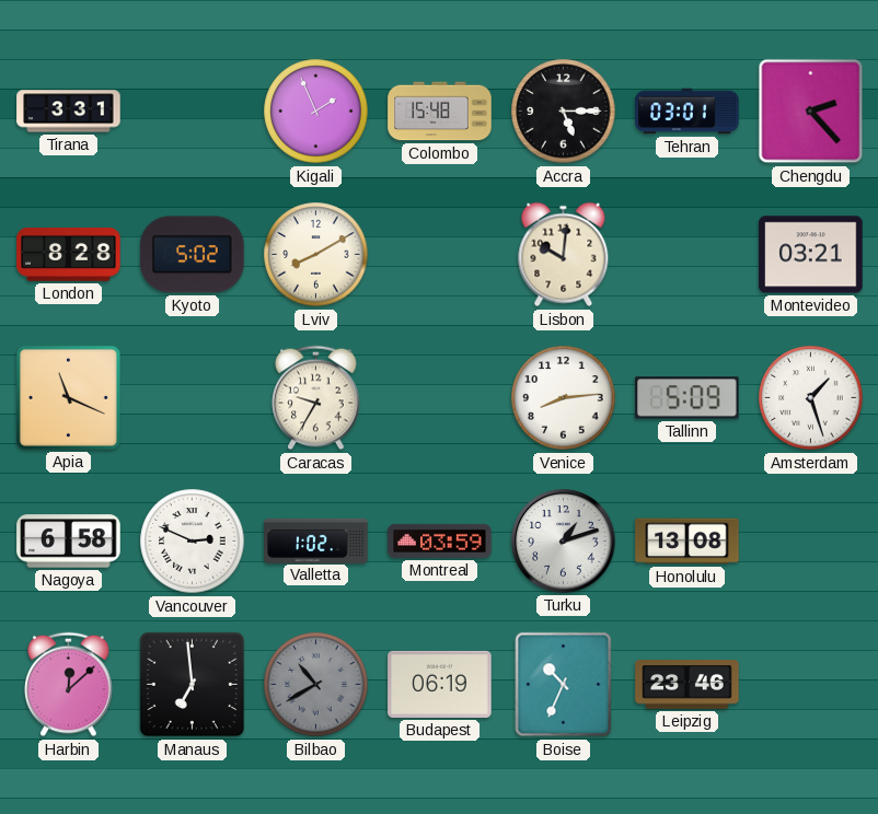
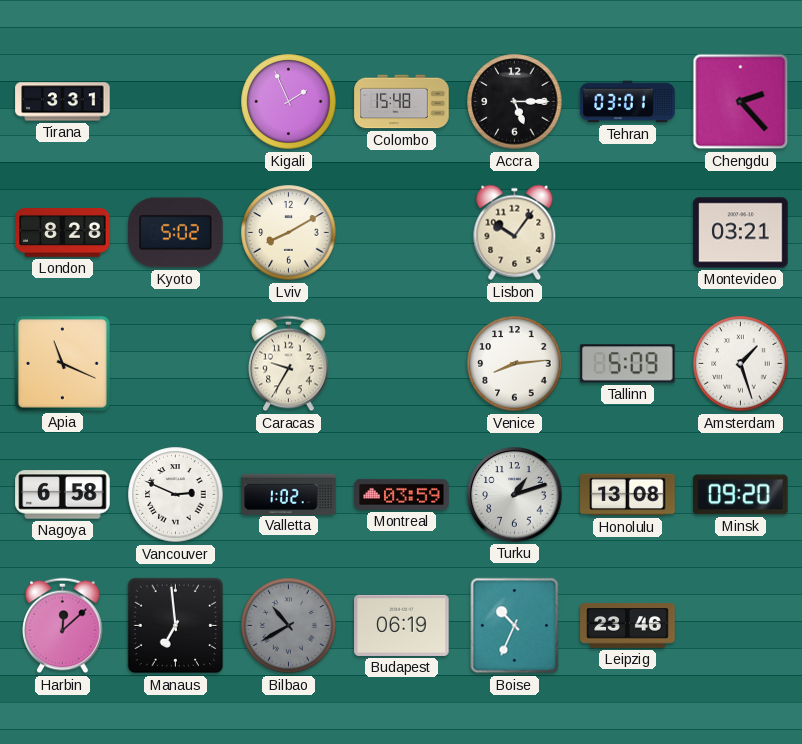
Lisbon: 10:01 -> 10:06 (515, 233)
Minsk: none -> 09:20 (741, 495)
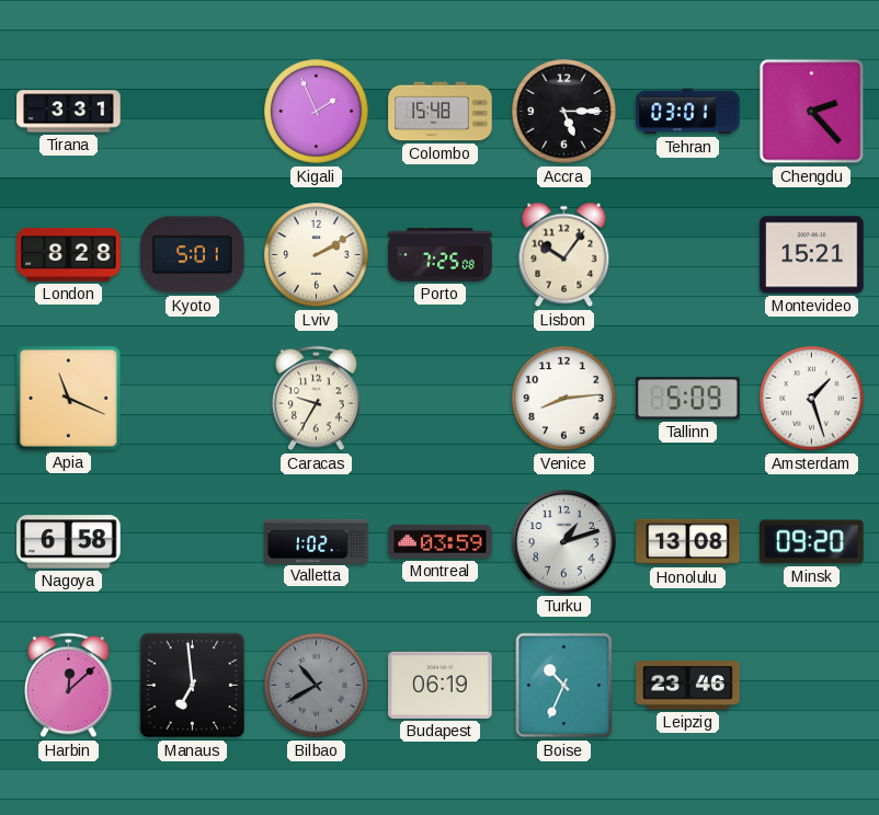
Kyoto: 5:02 -> 5:01 (193, 255)
Lviv: 8:10 -> 2:10 (317, 255)
Porto: none -> 7:25 (441, 255)
Montevideo: 03:21 -> 15:21 (812, 255)
Vancouver: 2:49 -> none (176, 495)
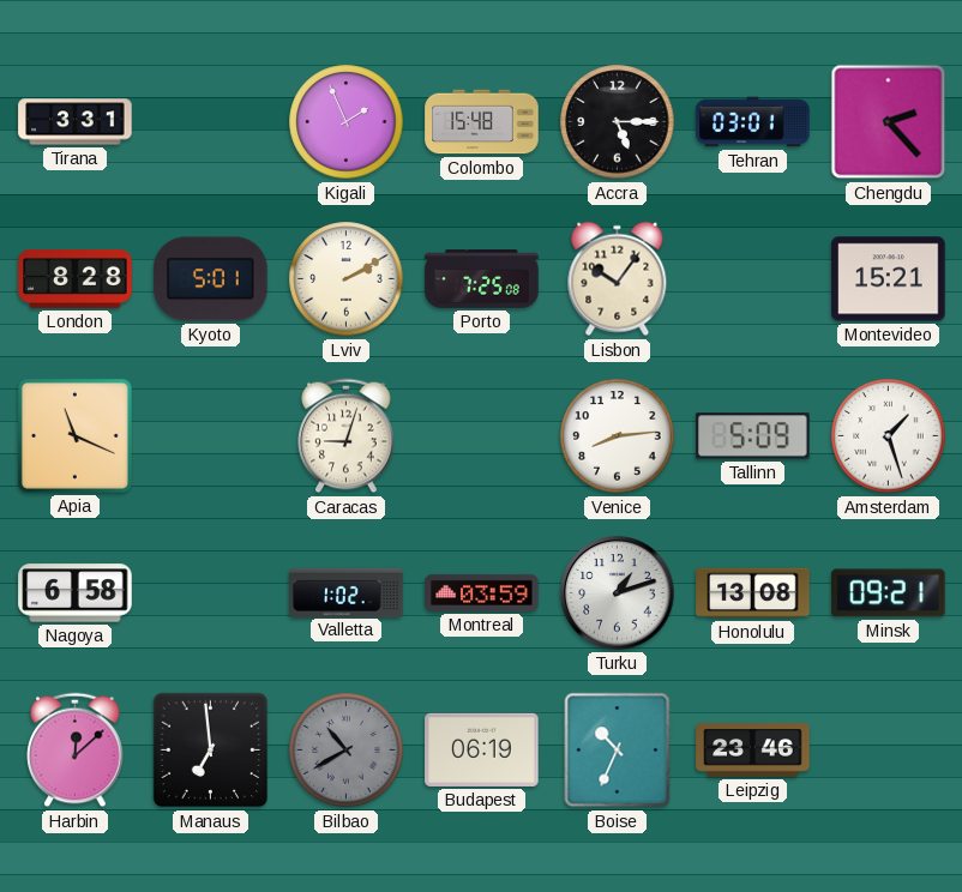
Caracas: 9:35 -> 9:03 (347, 436)
Minsk: 09:20 -> 09:21 (889, 593)
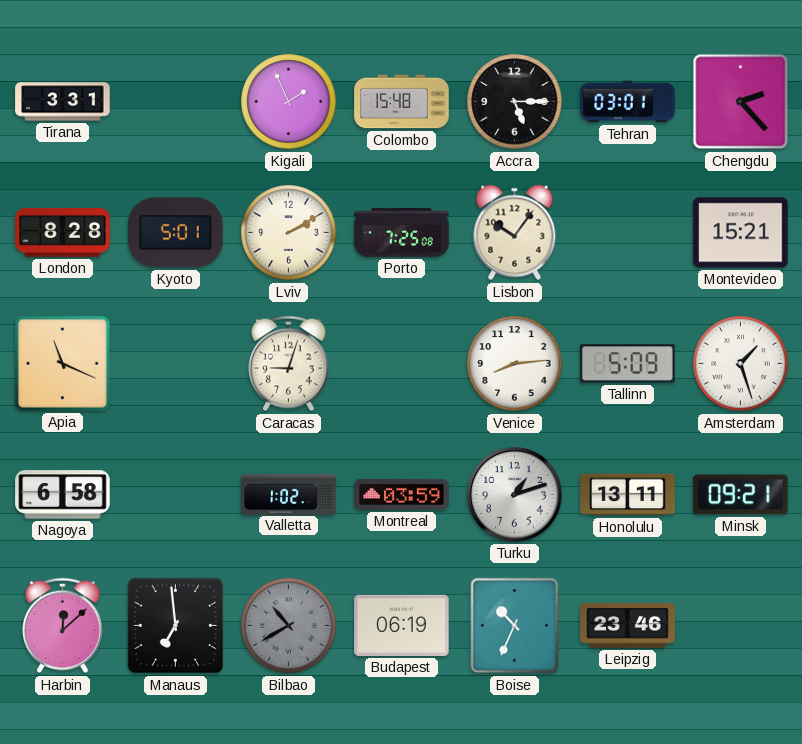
Honolulu: 13:08 -> 13:11 (628, 495)
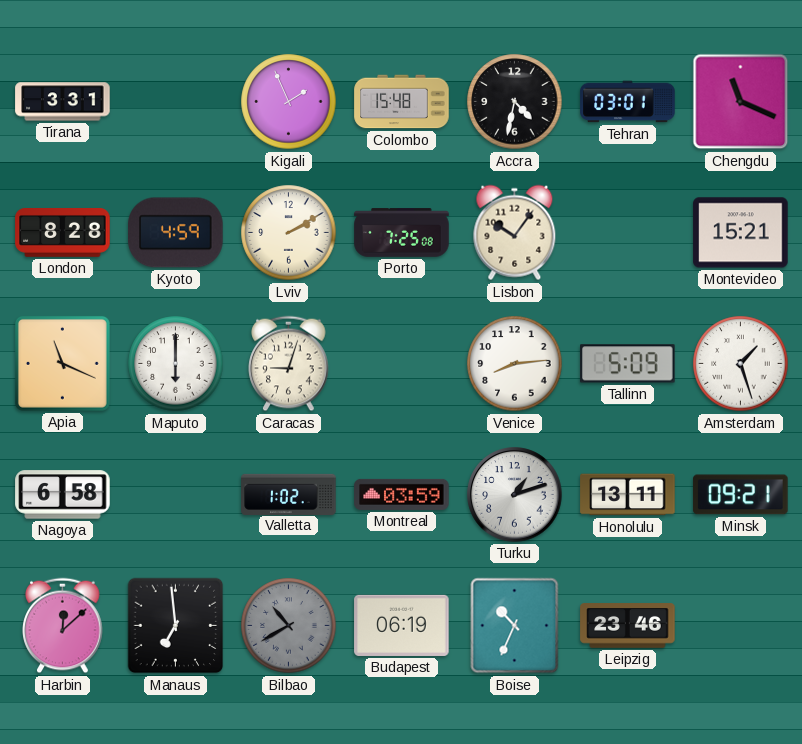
Accra: 5:15 -> 4:32 (515, 102)
Chengdu: 2:23 -> 11:19 (741, 102)
Kyoto: 5:01 -> 4:59 (176, 233)
Maputo: none -> 6:00 (176, 364)
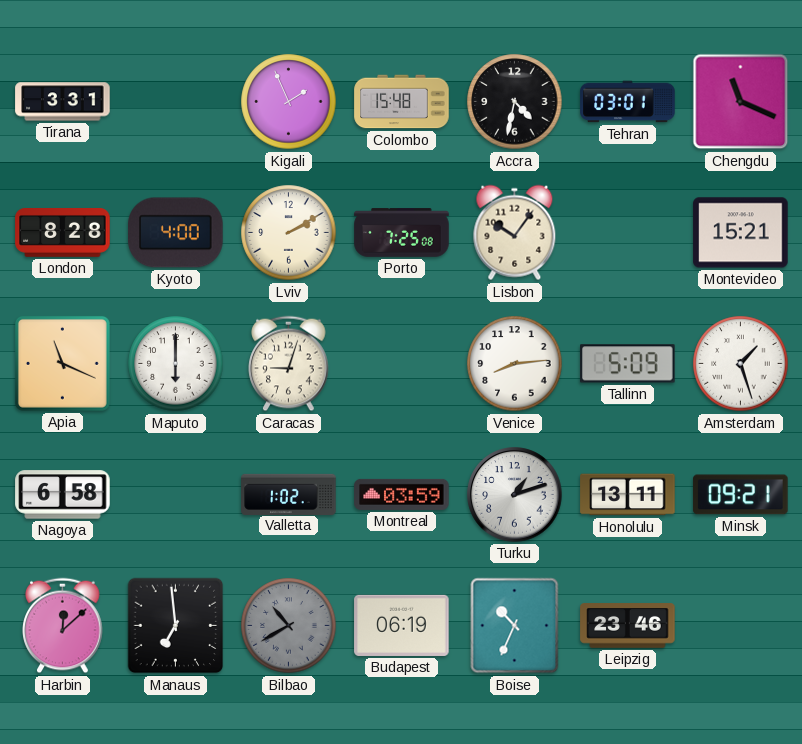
Kyoto: 4:59 -> 4:00 (176, 233)
